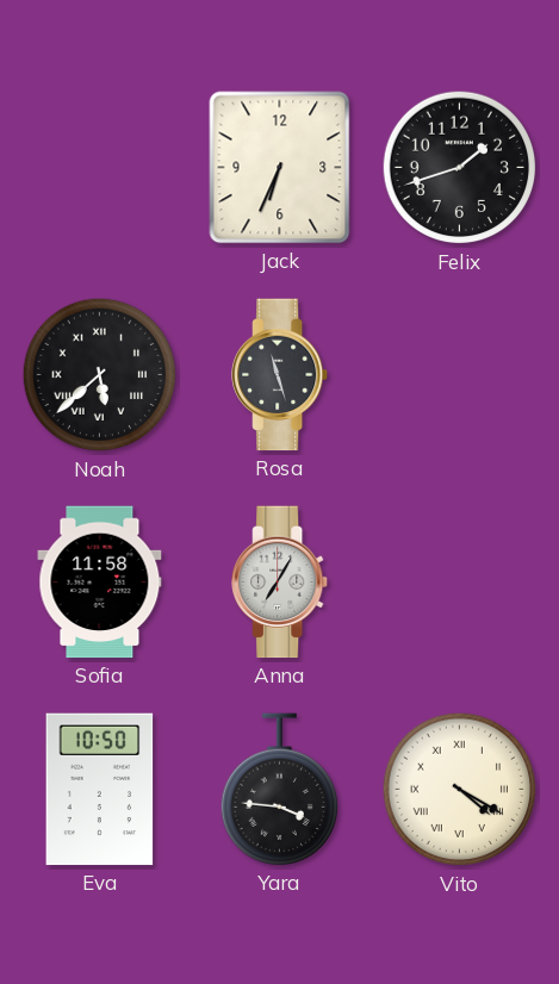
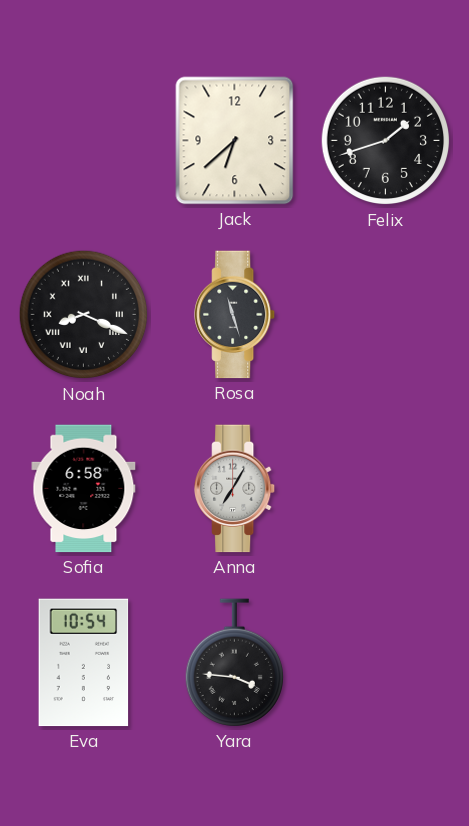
Jack: 6:34 -> 6:38 (235, 141)
Noah: 5:38 -> 8:19 (84, 315)
Sofia: 11:58 -> 6:58 (84, 489)
Eva: 10:50 -> 10:54 (84, 663)
Vito: 4:20 -> none (460, 790)
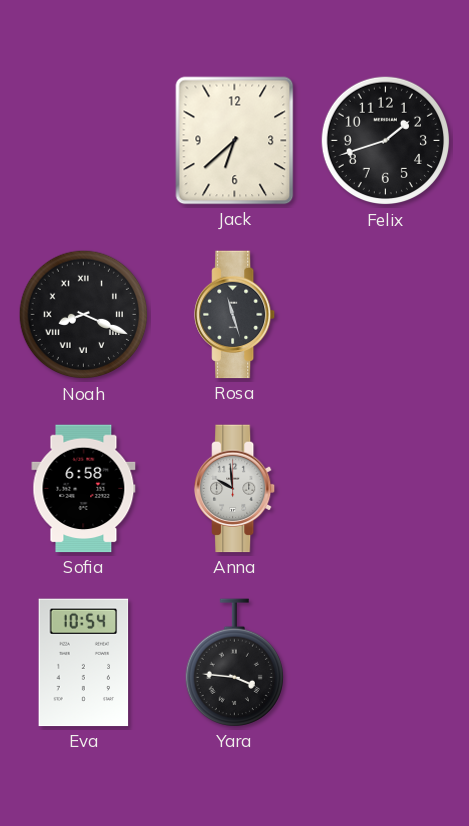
Anna: 7:05 -> 9:59 (236, 489)
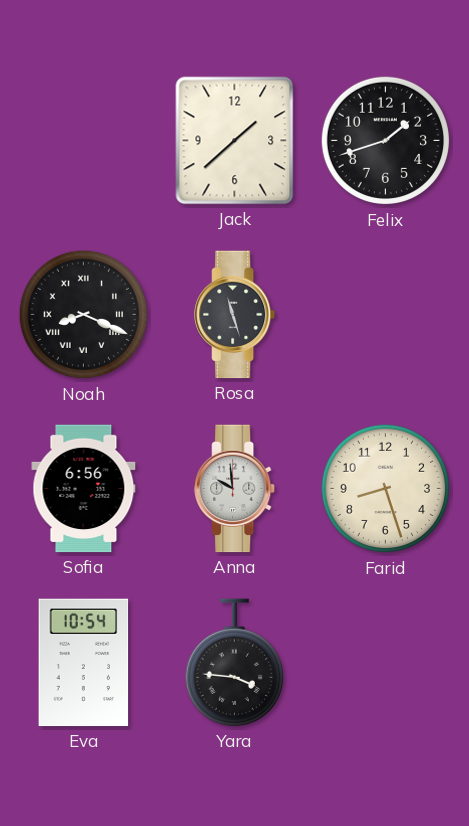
Jack: 6:38 -> 1:38 (235, 141)
Sofia: 6:58 -> 6:56 (84, 489)
Farid: none -> 8:27 (386, 489)
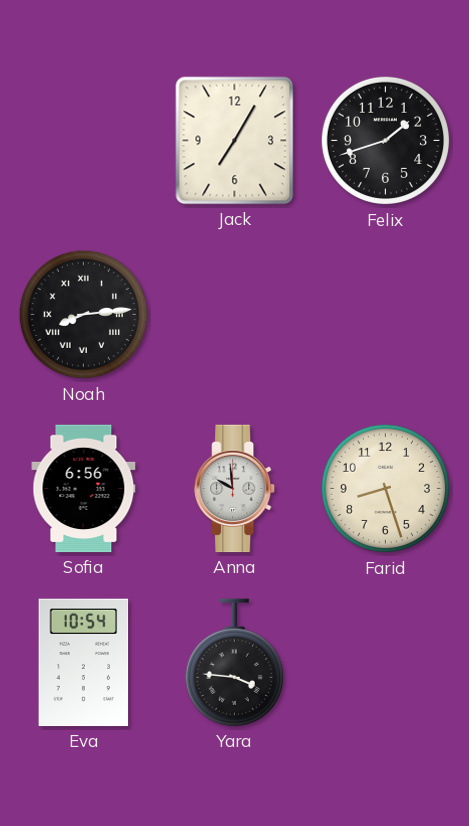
Jack: 1:38 -> 7:05 (235, 141)
Noah: 8:19 -> 8:14 (84, 315)
Rosa: 11:27 -> none (236, 315)
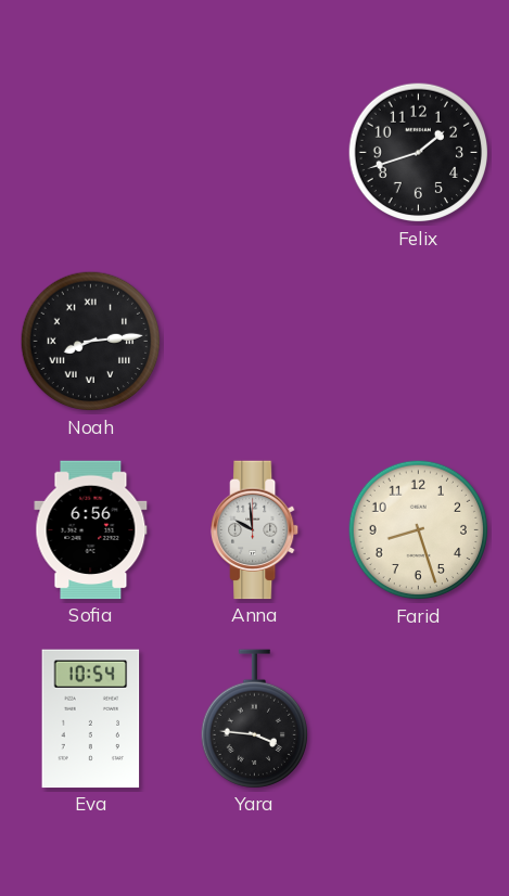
Jack: 7:05 -> none (235, 141)
